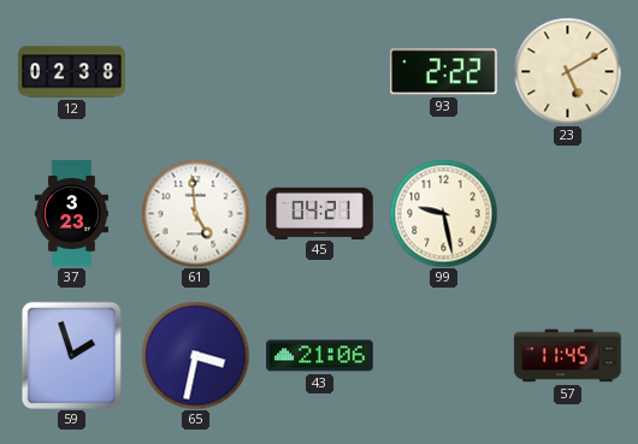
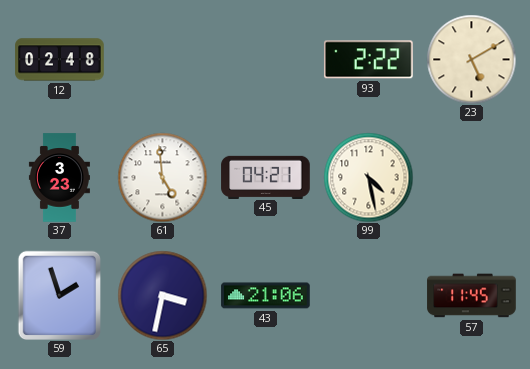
12: 02:38 -> 02:48 (60, 60)
99: 9:28 -> 4:28 (368, 177)
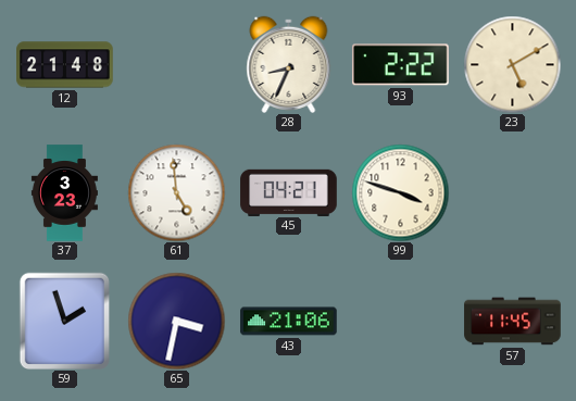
12: 02:48 -> 21:48 (65, 65)
28: none -> 8:34 (289, 64)
99: 4:28 -> 3:48 (400, 192)
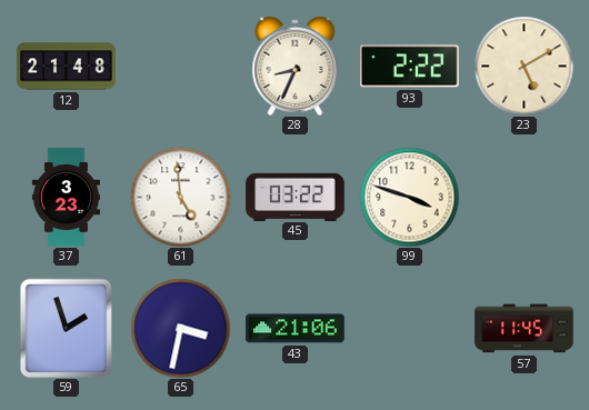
45: 04:21 -> 03:22 (296, 197)
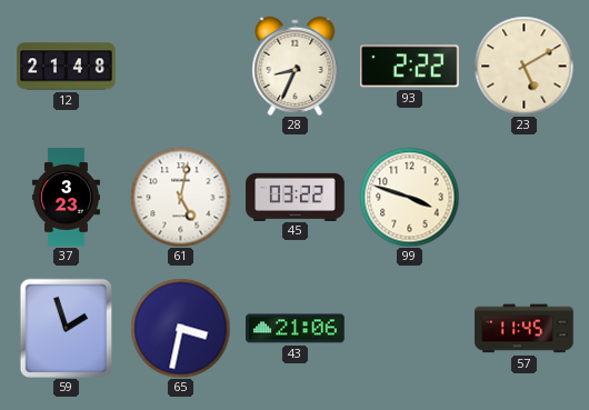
61: 4:59 -> 5:02 (180, 197)
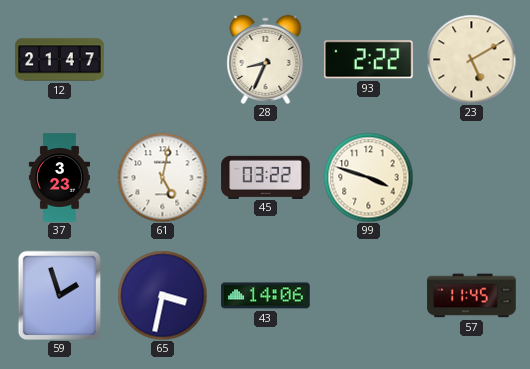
12: 21:48 -> 21:47 (60, 60)
43: 21:06 -> 14:06 (266, 296)
